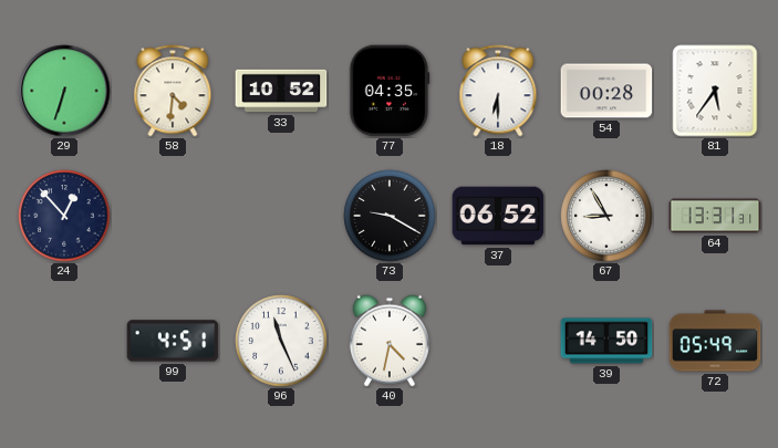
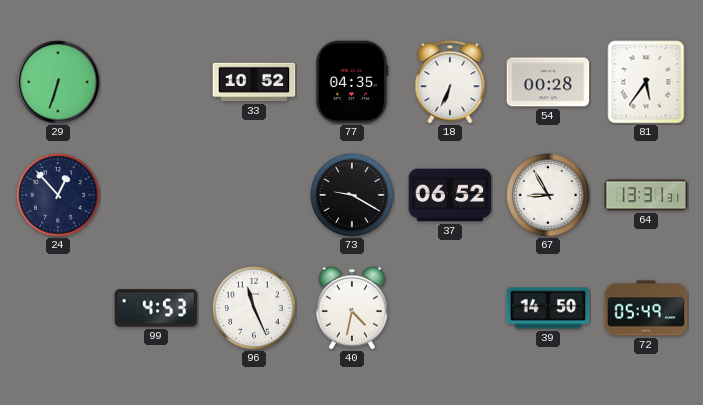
58: 4:31 -> none (173, 91)
18: 6:30 -> 6:34 (450, 82)
99: 4:51 -> 4:53 (156, 308)
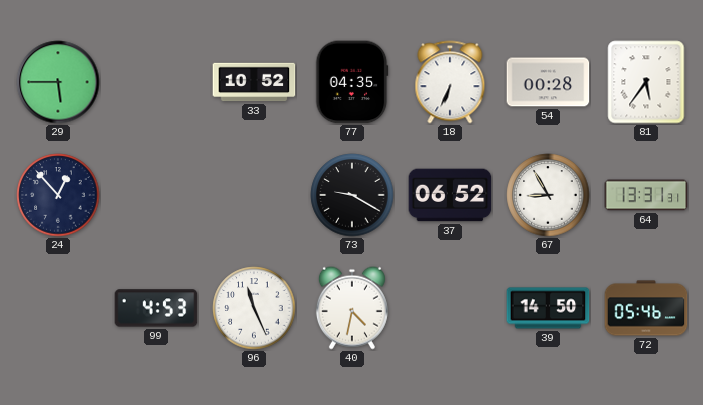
29: 6:33 -> 5:45 (58, 82)
72: 05:49 -> 05:46 (646, 308)
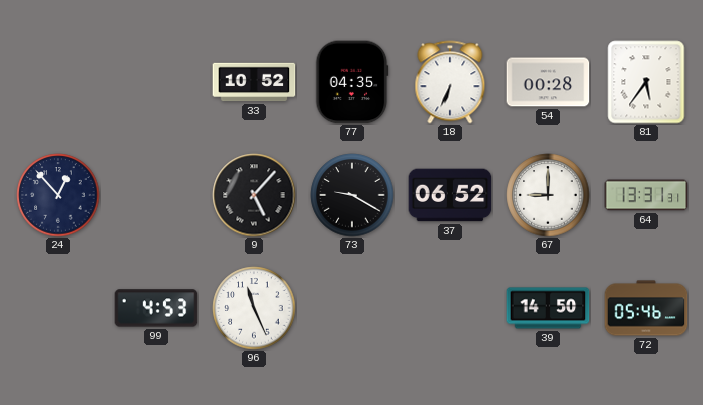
29: 5:45 -> none (58, 82)
9: none -> 5:07 (254, 195)
67: 8:55 -> 9:00 (548, 195)
40: 4:32 -> none (352, 308)
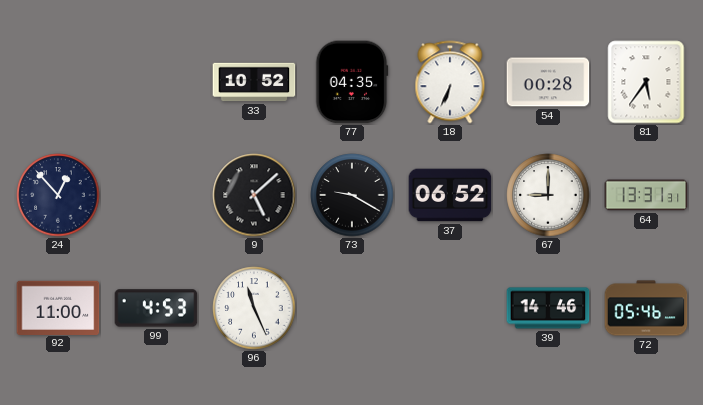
9: 5:07 -> 5:08 (254, 195)
92: none -> 11:00 (58, 307)
39: 14:50 -> 14:46 (548, 308)
